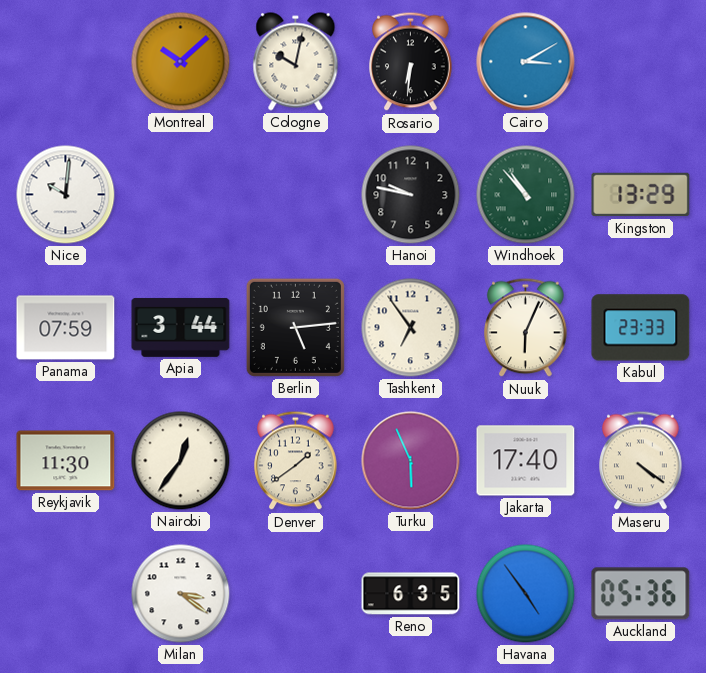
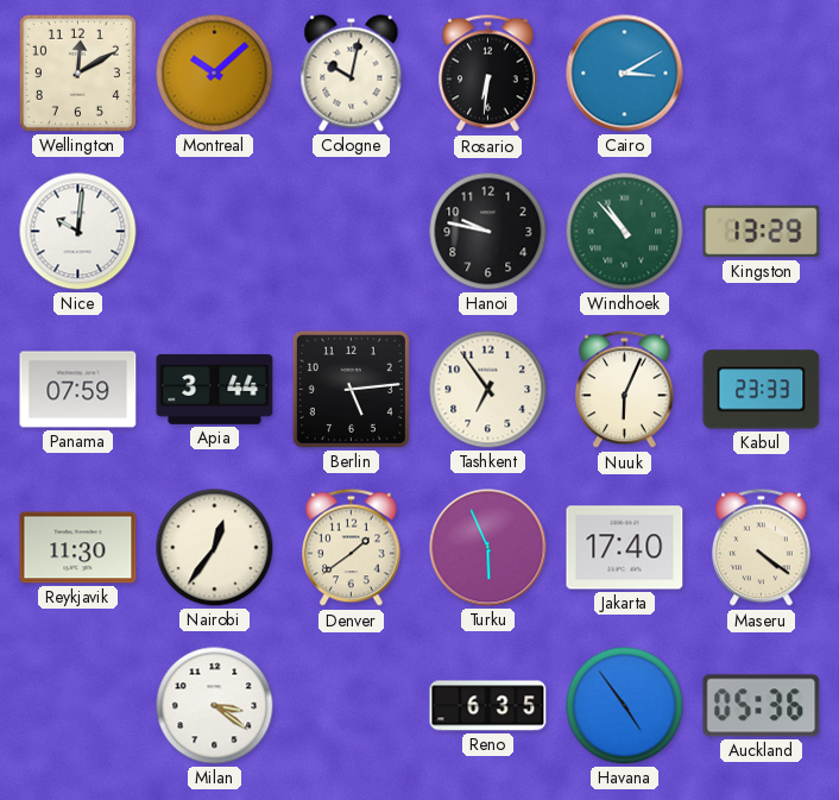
Wellington: none -> 12:10 (77, 73)
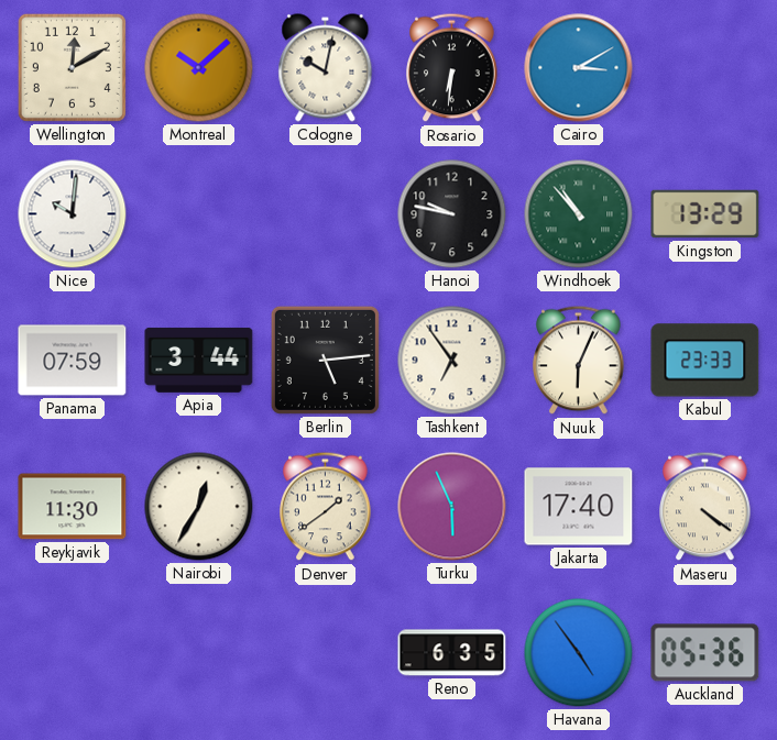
Nairobi: 12:36 -> 12:35 (199, 507)
Milan: 3:21 -> none (215, 706)
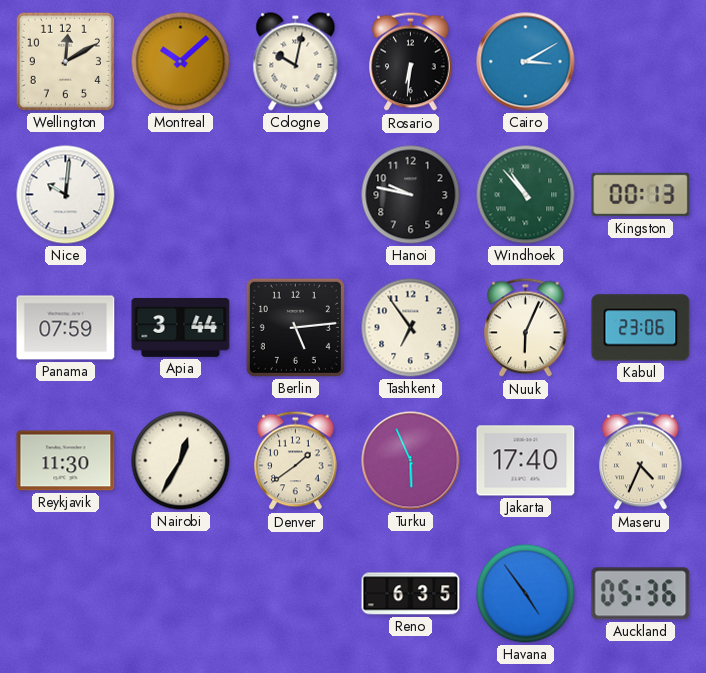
Kingston: 13:29 -> 00:13 (641, 195)
Kabul: 23:33 -> 23:06 (641, 328)
Maseru: 4:21 -> 4:34 (641, 461)
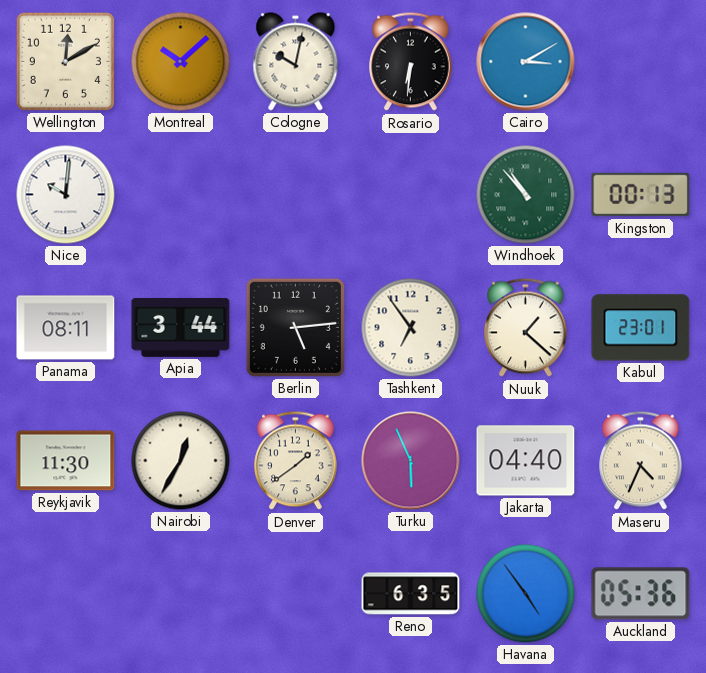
Hanoi: 9:47 -> none (411, 195)
Panama: 07:59 -> 08:11 (66, 328)
Nuuk: 6:04 -> 1:22 (526, 328)
Kabul: 23:06 -> 23:01 (641, 328)
Jakarta: 17:40 -> 04:40 (526, 461)
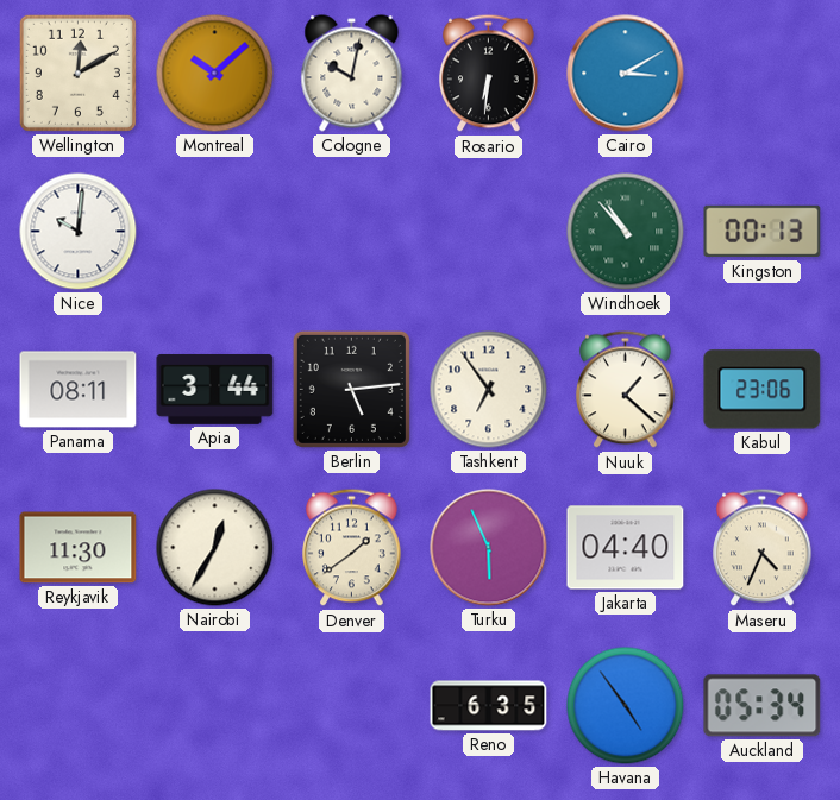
Kabul: 23:01 -> 23:06 (763, 390)
Auckland: 05:36 -> 05:34 (763, 706)
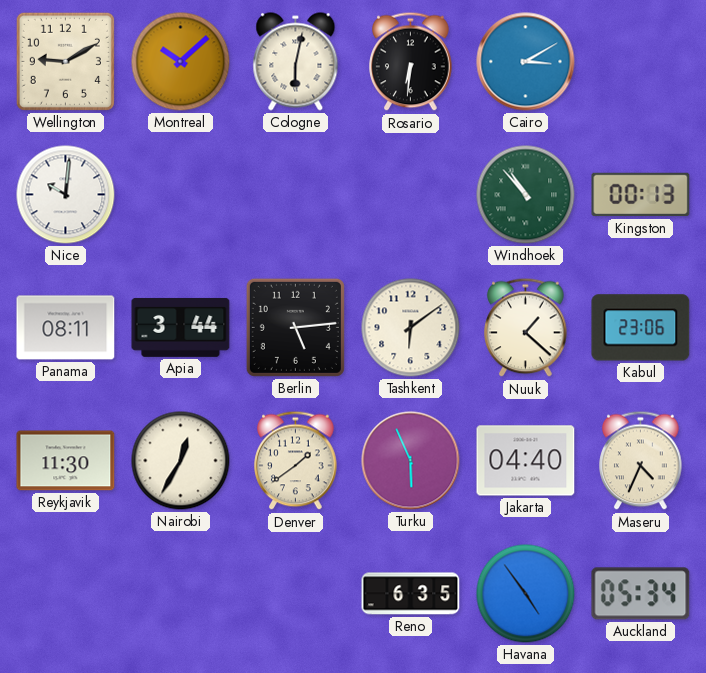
Wellington: 12:10 -> 9:10 (65, 61)
Cologne: 10:02 -> 6:02 (296, 62)
Tashkent: 6:54 -> 6:09 (411, 328)
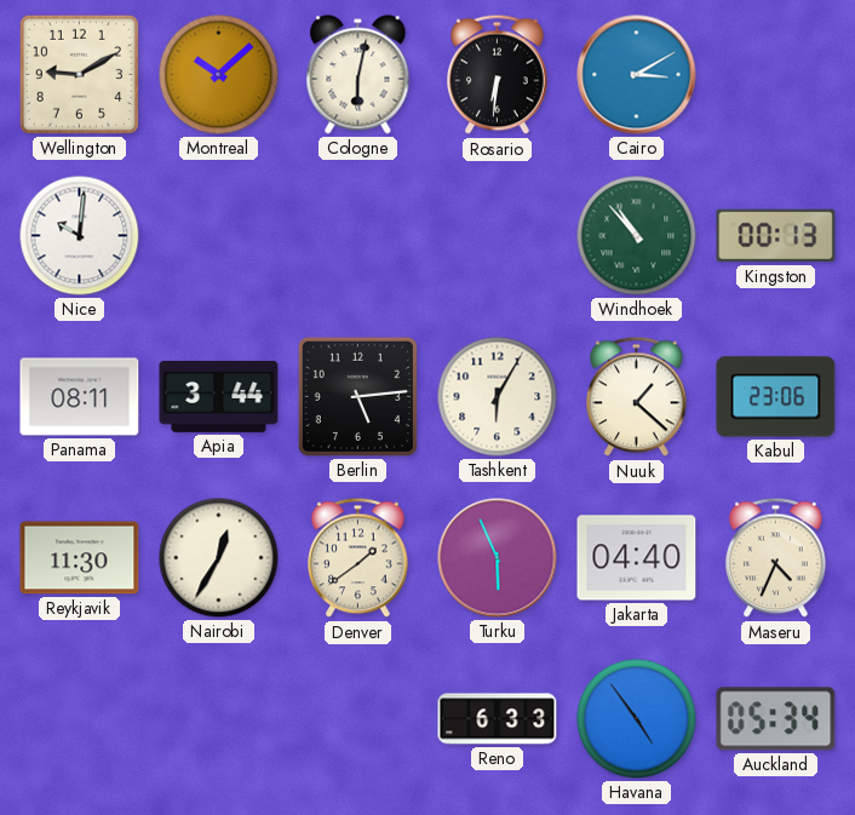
Tashkent: 6:09 -> 6:05 (498, 397)
Reno: 6:35 -> 6:33 (498, 719)
